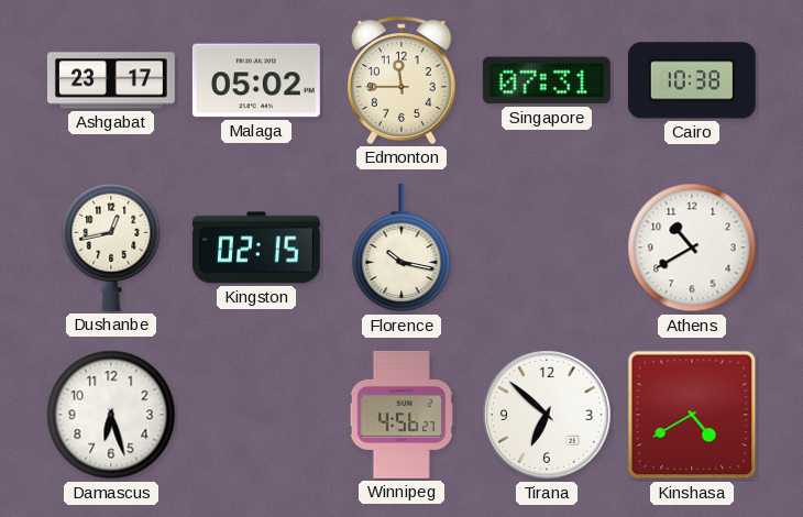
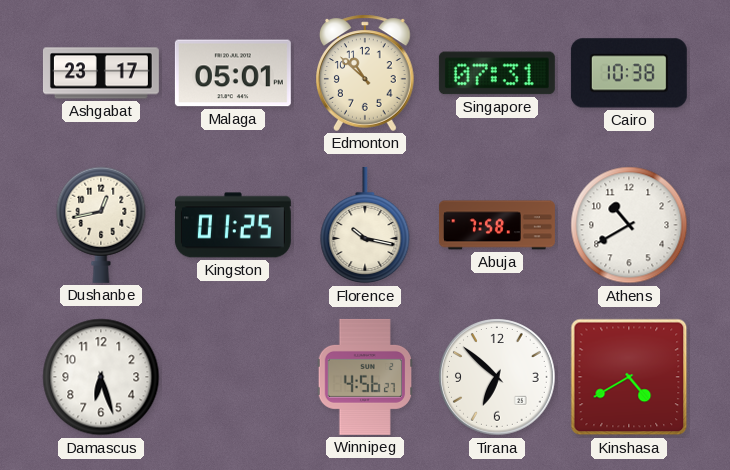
Malaga: 05:02 -> 05:01 (233, 73)
Edmonton: 11:45 -> 10:52 (366, 73)
Kingston: 02:15 -> 01:25 (233, 225)
Abuja: none -> 7:58 (497, 225)
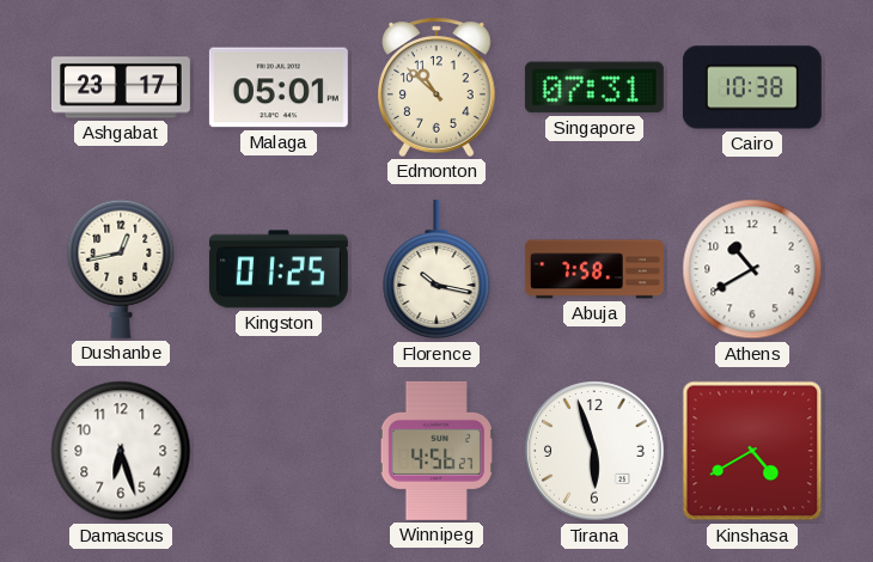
Tirana: 6:52 -> 5:57 (596, 452)
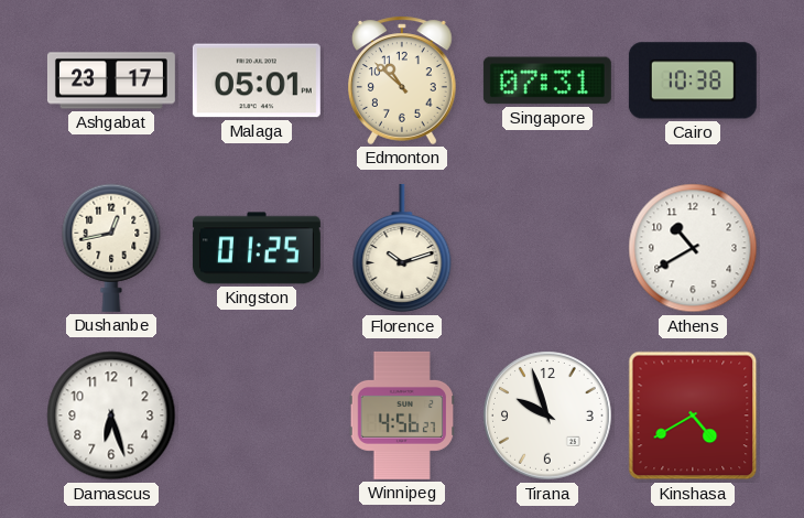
Florence: 10:17 -> 10:12 (402, 248)
Abuja: 7:58 -> none (594, 269)
Tirana: 5:57 -> 9:57 (548, 417)
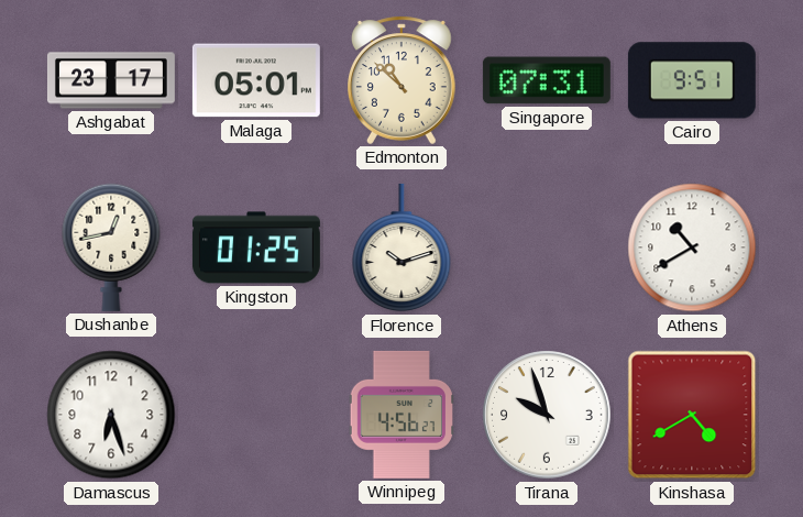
Cairo: 10:38 -> 9:51 (692, 80)
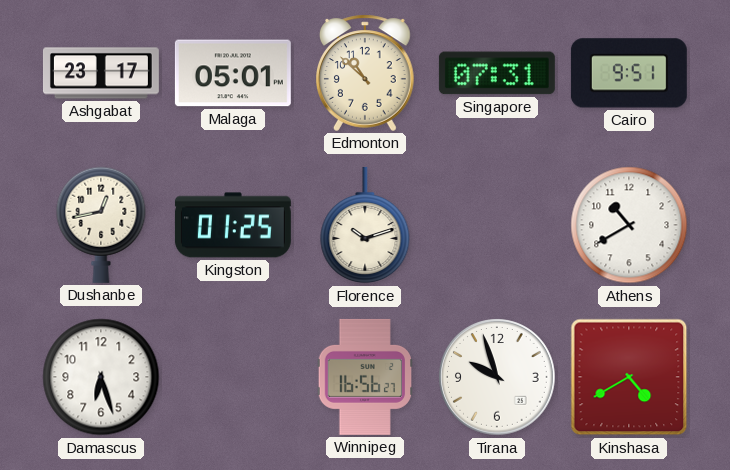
Winnipeg: 4:56 -> 16:56 (364, 377)
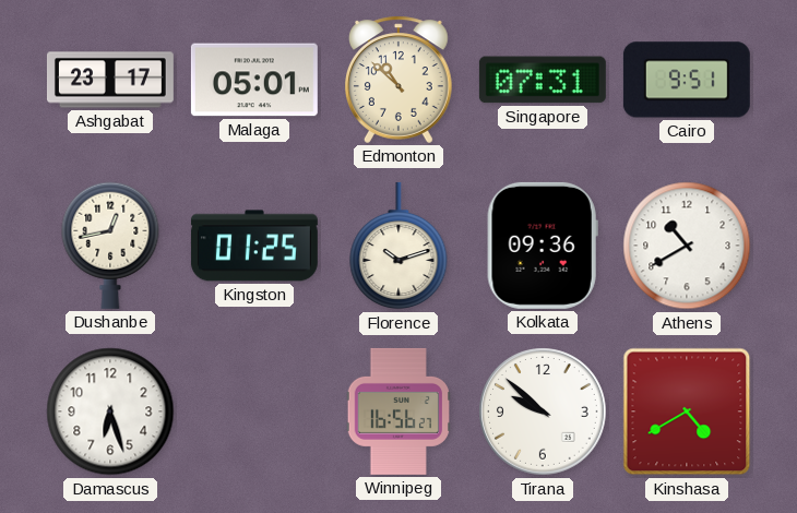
Kolkata: none -> 09:36 (543, 246)
Tirana: 9:57 -> 9:52 (544, 413)
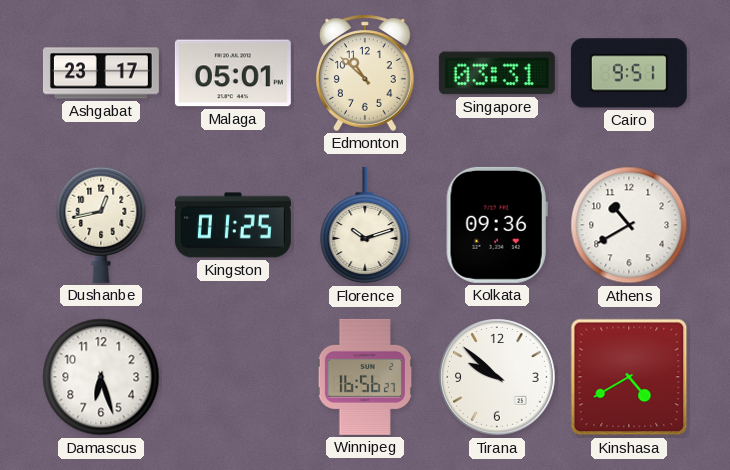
Singapore: 07:31 -> 03:31 (497, 73)
